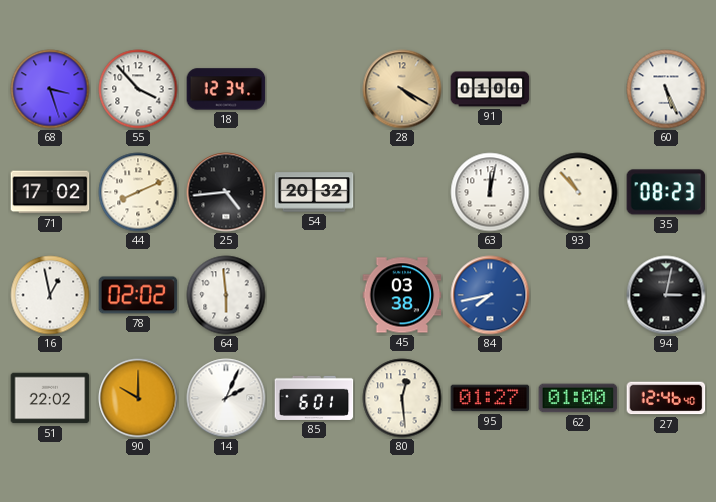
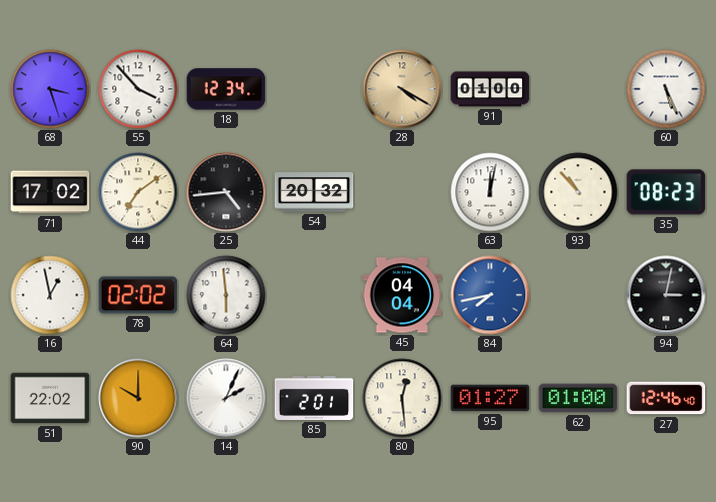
44: 8:11 -> 7:09 (138, 192)
45: 03:38 -> 04:04 (402, 295)
85: 6:01 -> 2:01 (314, 398)
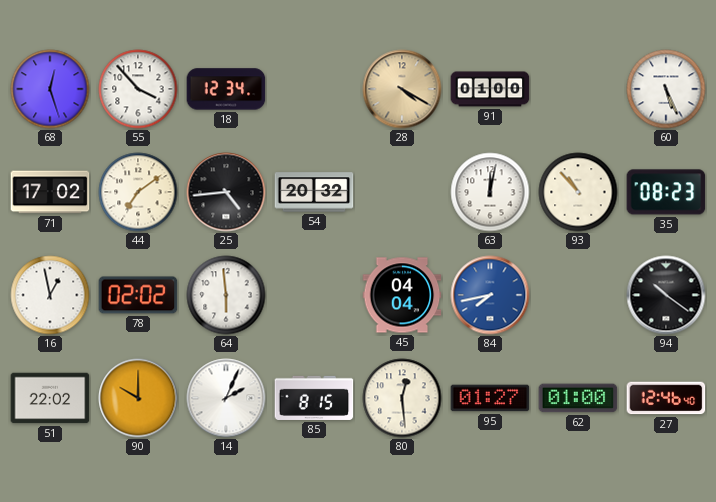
68: 3:27 -> 12:27 (50, 89)
94: 3:02 -> 10:21 (666, 295)
85: 2:01 -> 8:15 (314, 398)
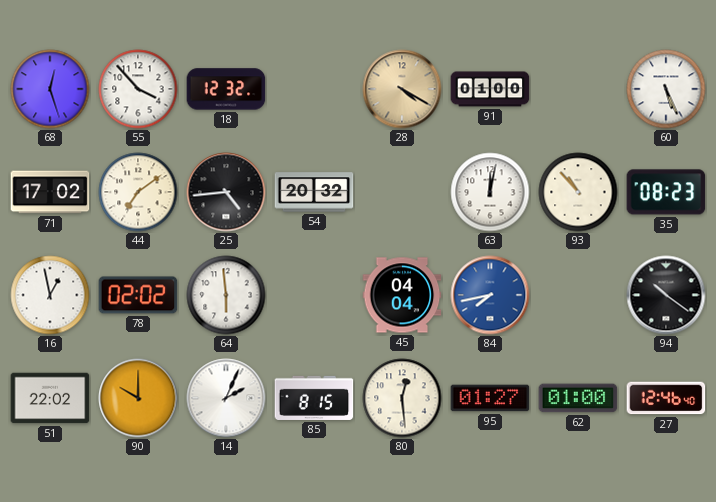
18: 12:34 -> 12:32 (226, 89)
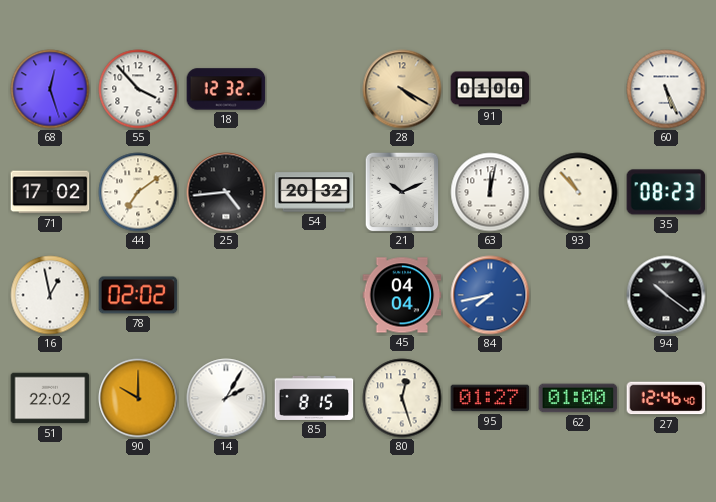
21: none -> 10:11 (402, 192)
64: 5:59 -> none (226, 295)
14: 2:04 -> 2:05 (226, 398)
80: 12:29 -> 12:27 (402, 398)
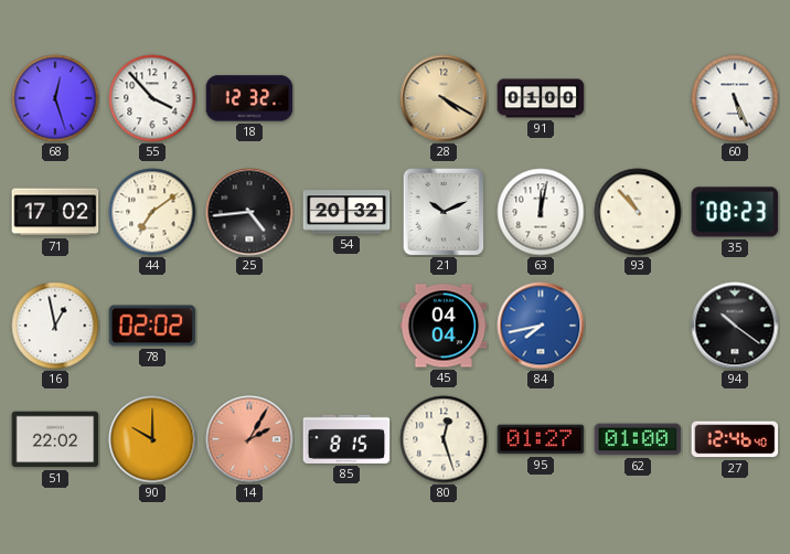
14 dial: white -> salmon (249, 439)
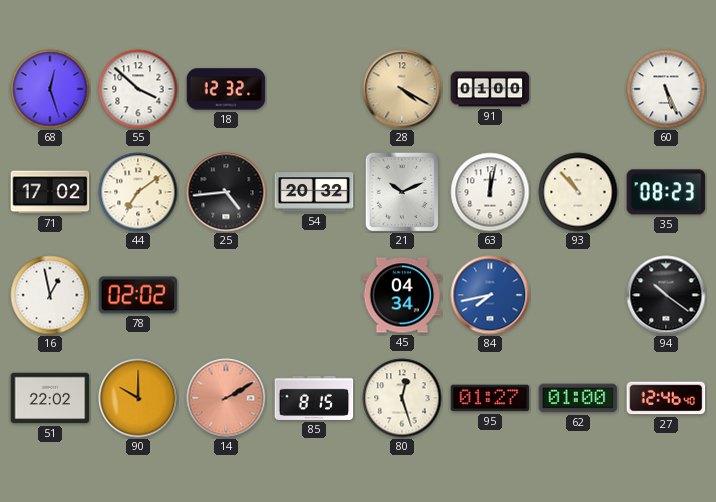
55: 3:53 -> 3:52 (138, 89)
45: 04:04 -> 04:34 (402, 295)
14: 2:05 -> 2:10 (226, 398)
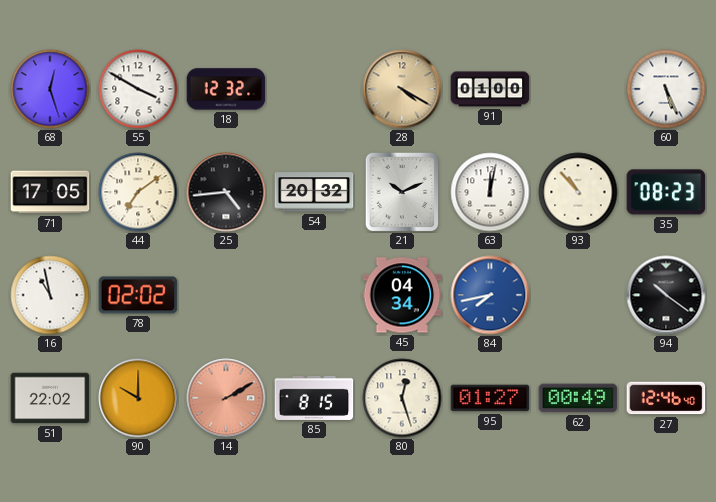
55: 3:52 -> 3:50 (138, 89)
71: 17:02 -> 17:05 (50, 192)
16: 12:58 -> 10:58 (50, 295)
62: 01:00 -> 00:49 (578, 398)
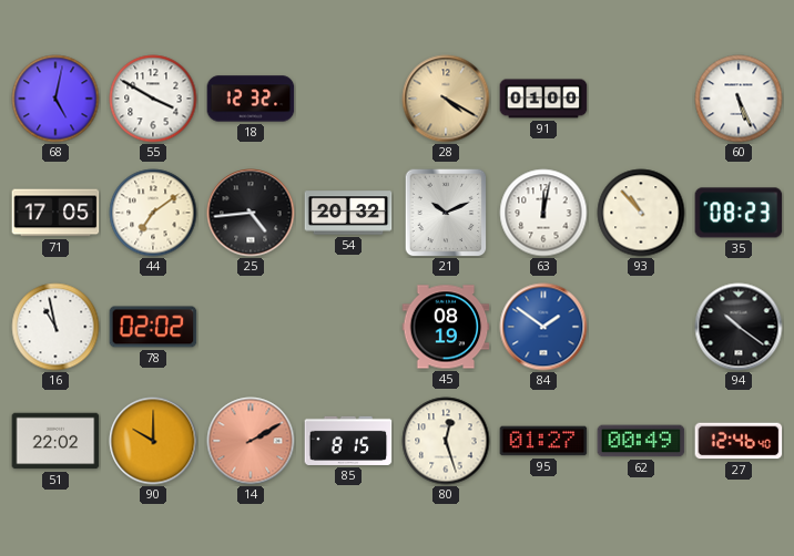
68: 12:27 -> 5:02 (55, 99)
45: 04:34 -> 08:19 (446, 327)
84: 7:43 -> 1:51 (543, 327)
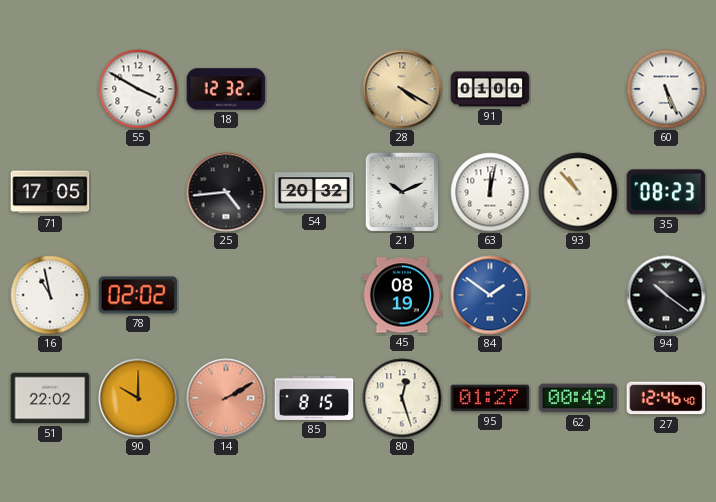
68: 5:02 -> none (55, 99)
44: 7:09 -> none (153, 213)
